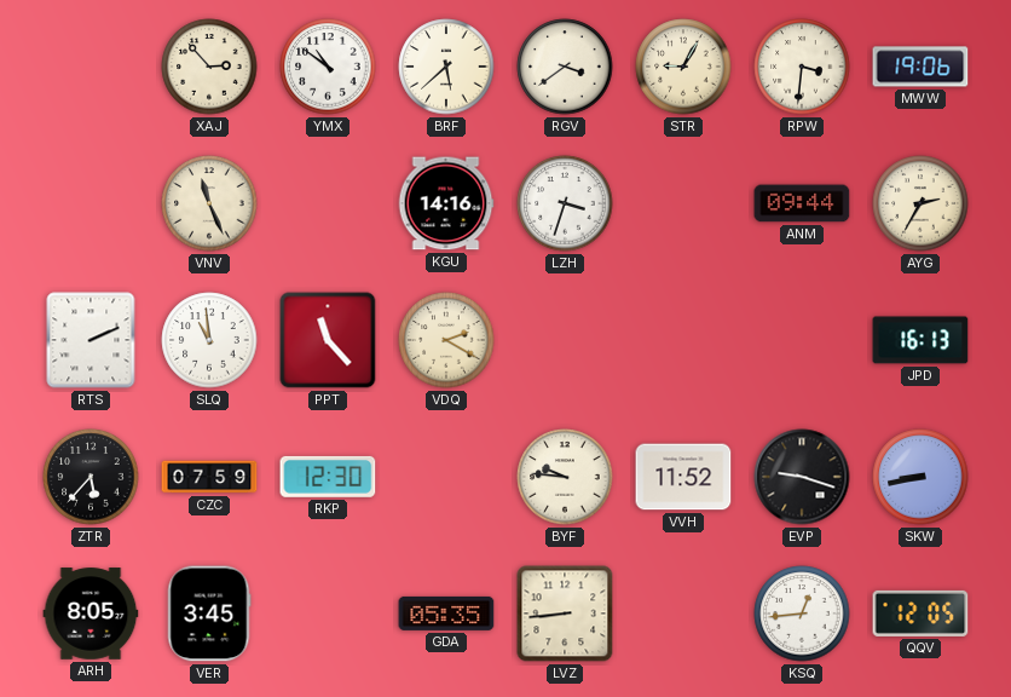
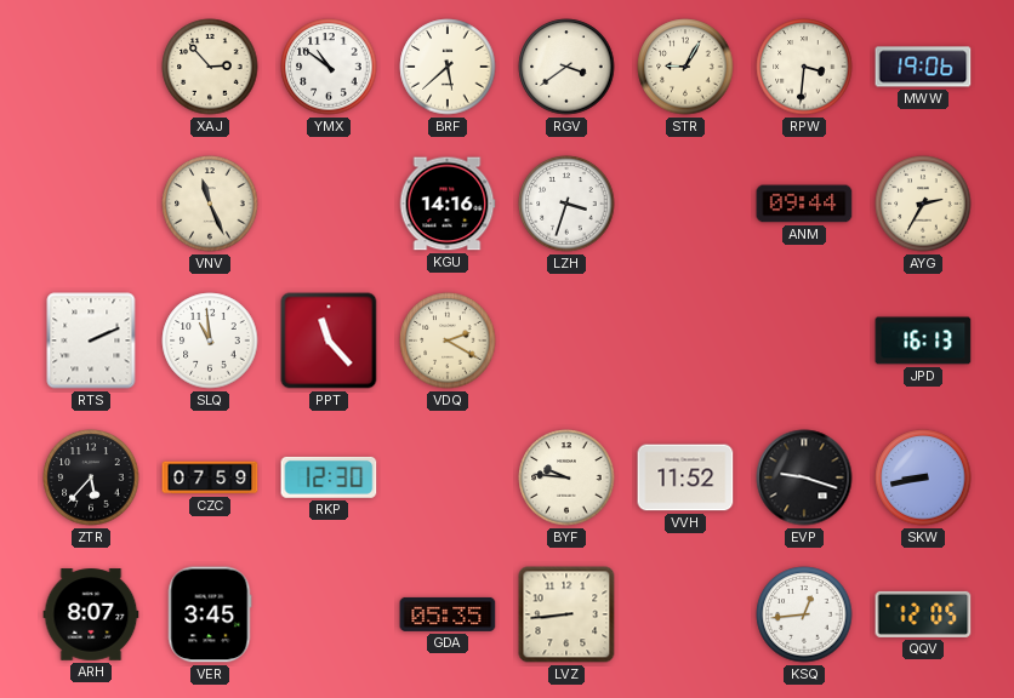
ARH: 8:05 -> 8:07 (91, 614)
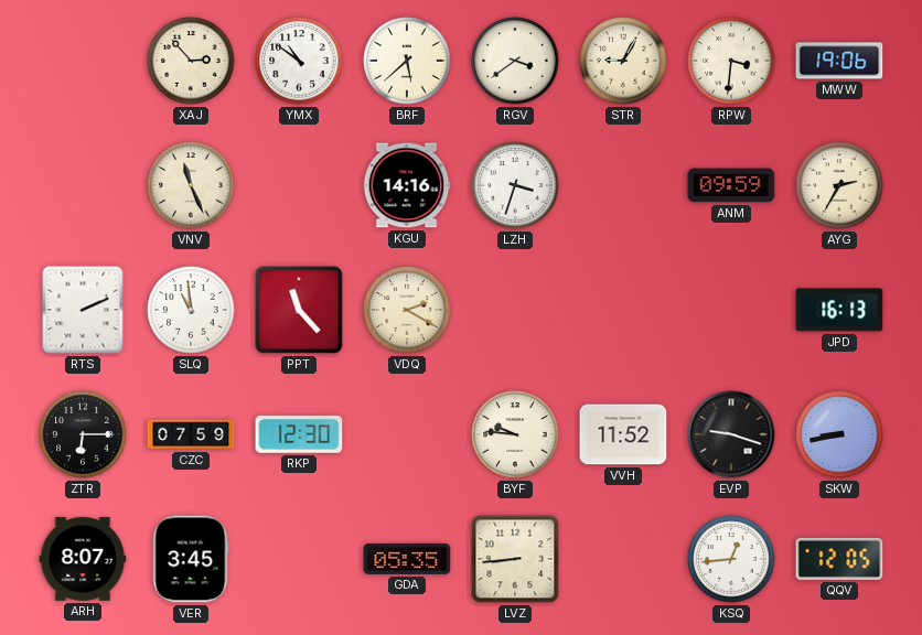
ANM: 09:44 -> 09:59 (731, 185)
ZTR: 5:37 -> 6:15 (83, 434)
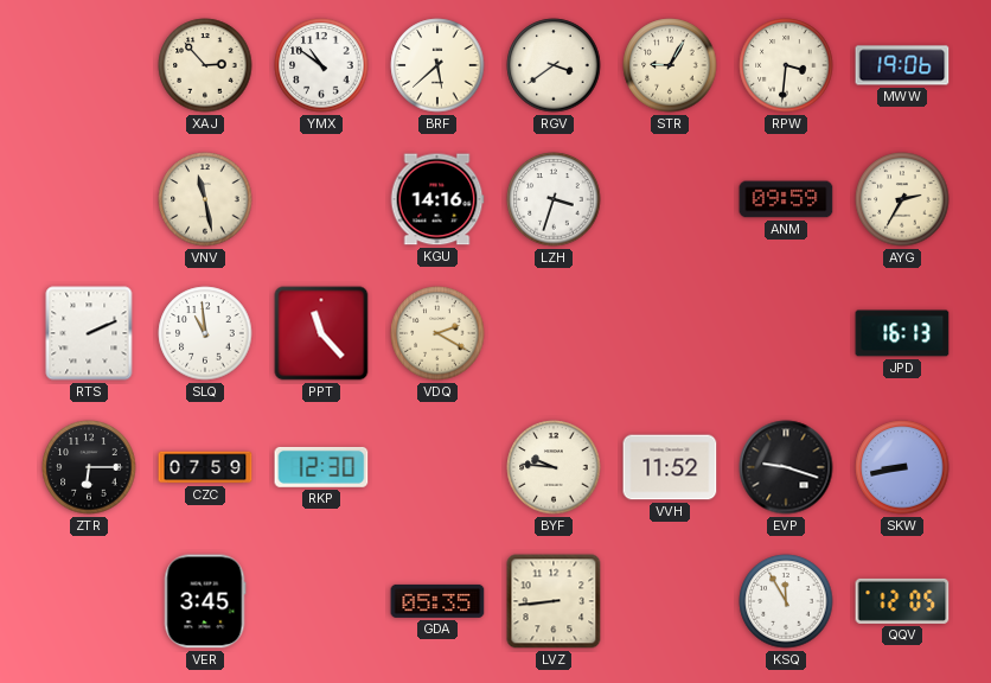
VNV: 11:26 -> 11:28 (205, 199)
ARH: 8:07 -> none (83, 559)
KSQ: 12:44 -> 11:55 (786, 601)
